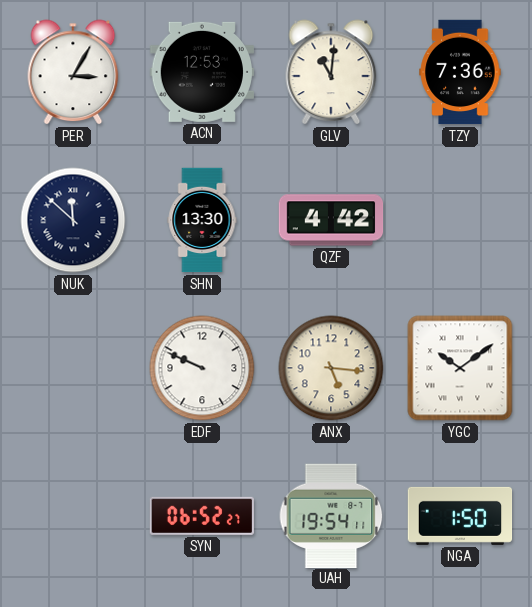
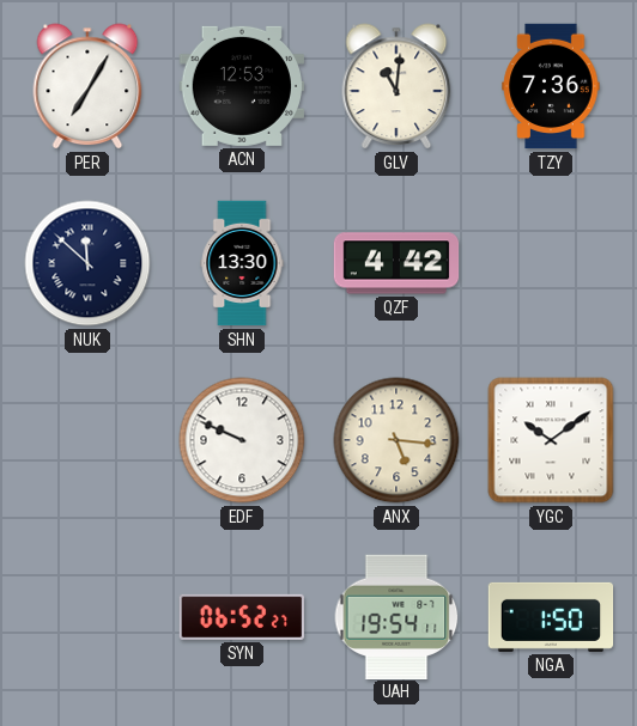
PER: 3:05 -> 7:05 (87, 86)
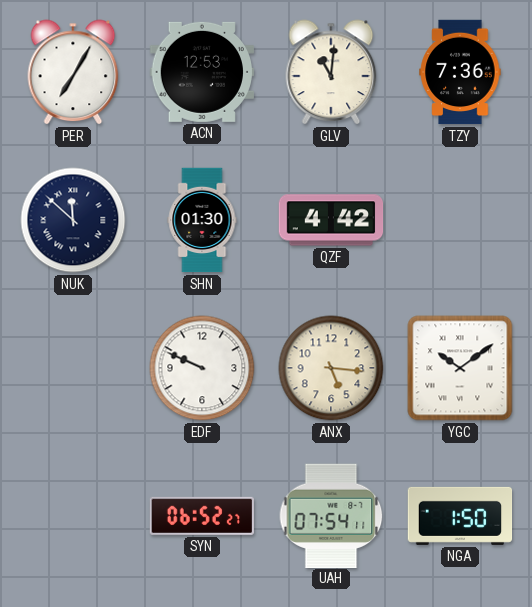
SHN: 13:30 -> 01:30 (202, 220)
UAH: 19:54 -> 07:54 (331, 515)
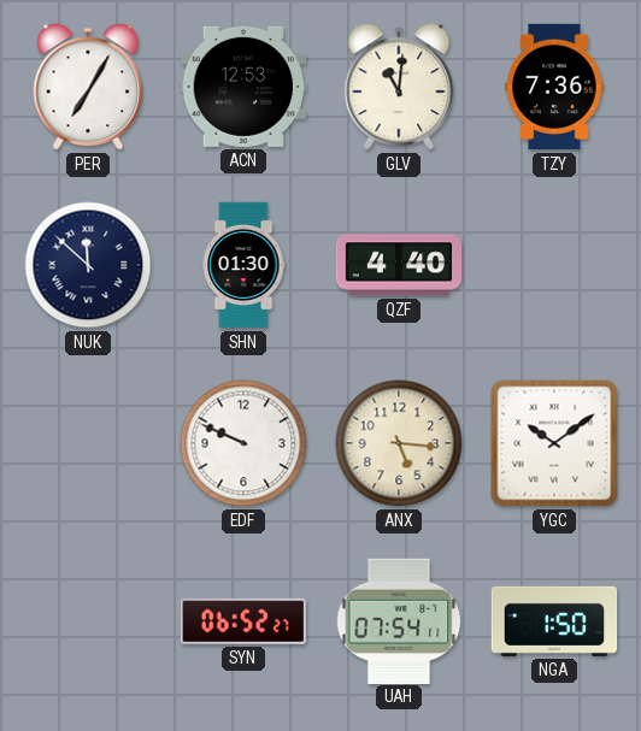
QZF: 4:42 -> 4:40 (399, 265)
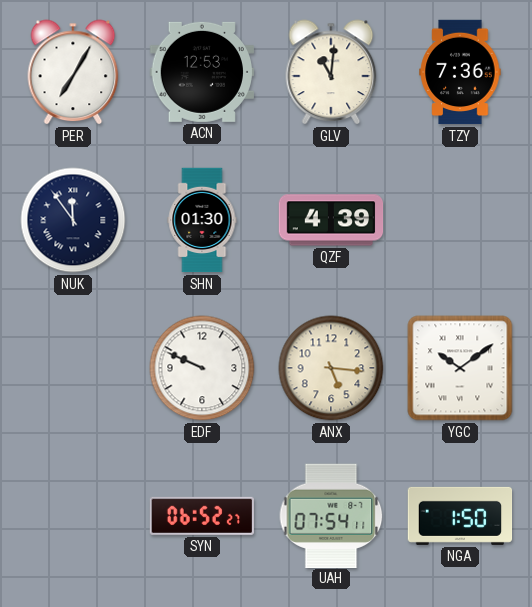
NUK: 11:52 -> 11:54 (73, 220)
QZF: 4:40 -> 4:39 (331, 220)
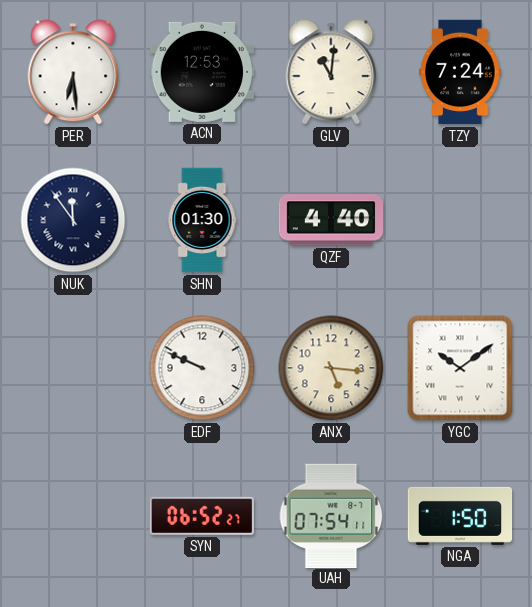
PER: 7:05 -> 6:29 (73, 72)
TZY: 7:36 -> 7:24 (460, 72)
QZF: 4:39 -> 4:40 (331, 220)
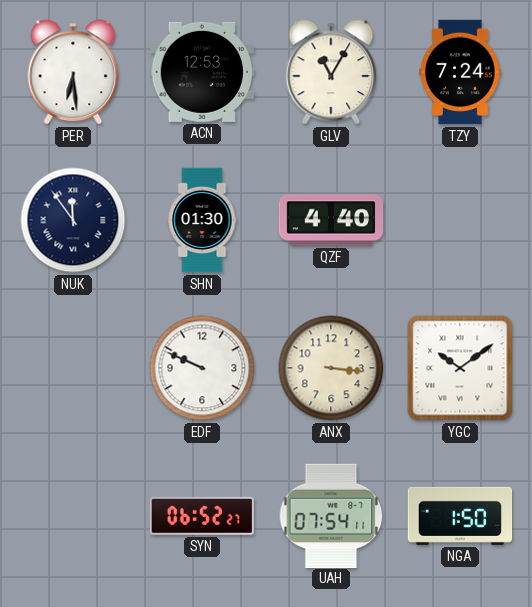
GLV: 11:01 -> 11:05 (331, 72)
ANX: 5:16 -> 3:16 (331, 368)
